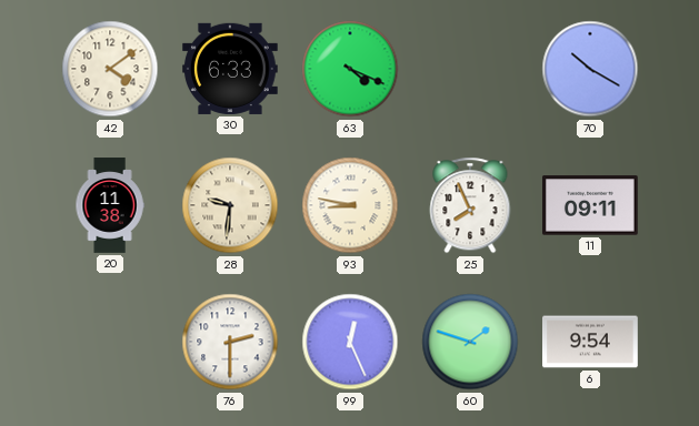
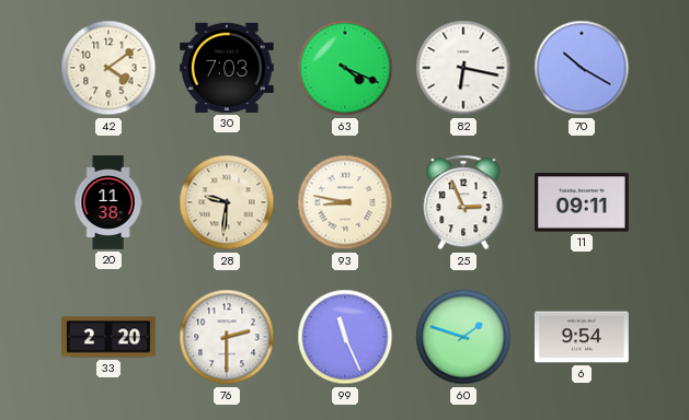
30: 6:33 -> 7:03 (228, 68)
82: none -> 6:17 (463, 68)
25: 7:56 -> 2:56 (463, 202)
33: none -> 2:20 (110, 337)
99: 12:26 -> 11:26 (345, 337)
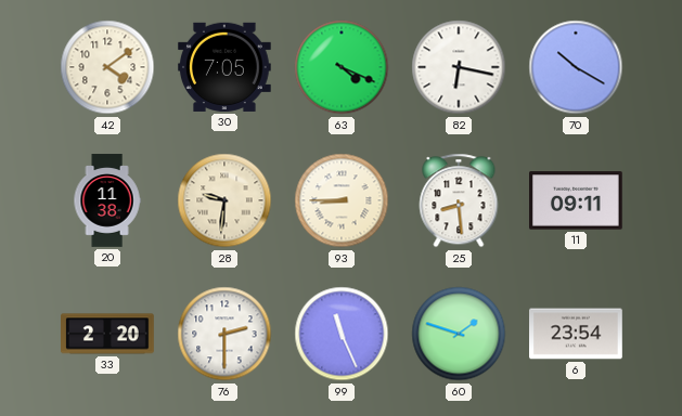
30: 7:03 -> 7:05 (226, 67)
93: 8:47 -> 8:45 (342, 200)
25: 2:56 -> 8:29 (459, 200)
6: 9:54 -> 23:54 (577, 334)
